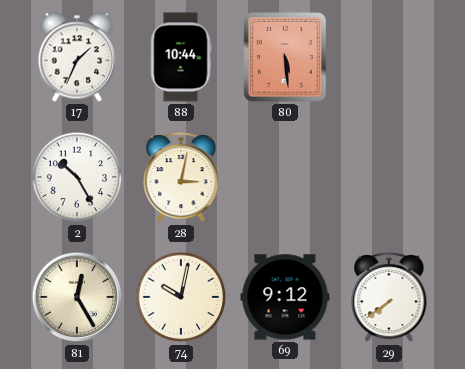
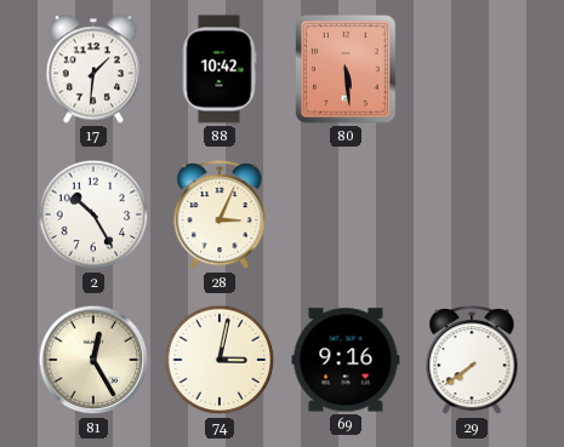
17: 1:34 -> 1:31 (93, 69)
88: 10:44 -> 10:42 (220, 69)
28: 3:02 -> 3:04 (220, 216)
74: 10:02 -> 3:02 (220, 360)
69: 9:12 -> 9:16 (346, 360)
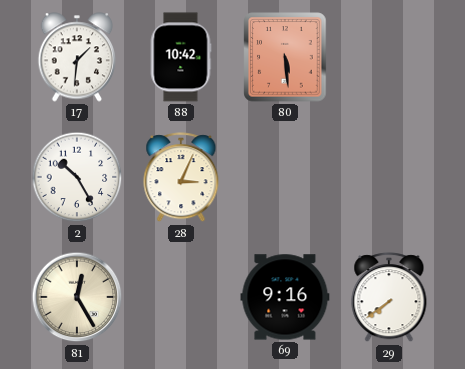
74: 3:02 -> none (220, 360)
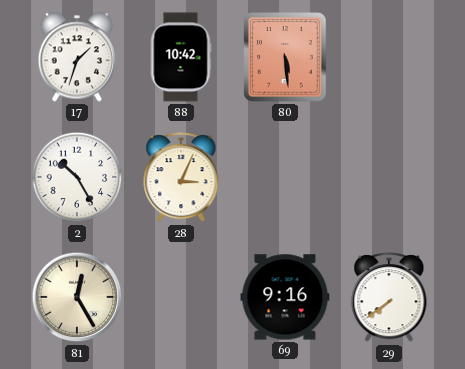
17: 1:31 -> 1:33 (77, 57)
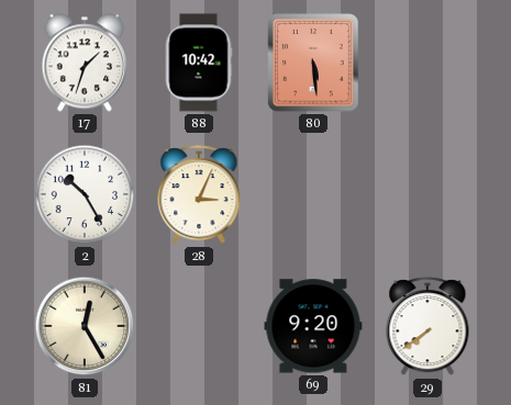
69: 9:16 -> 9:20 (313, 326)
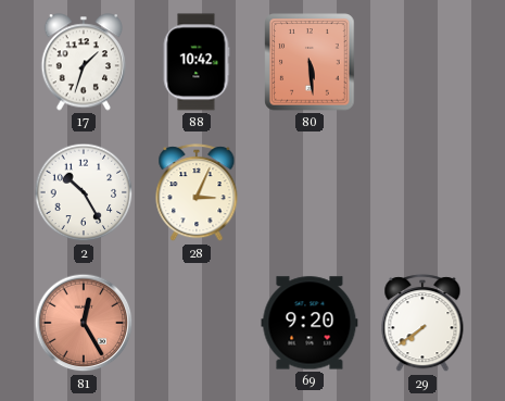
81 dial: cream -> salmon (84, 323)
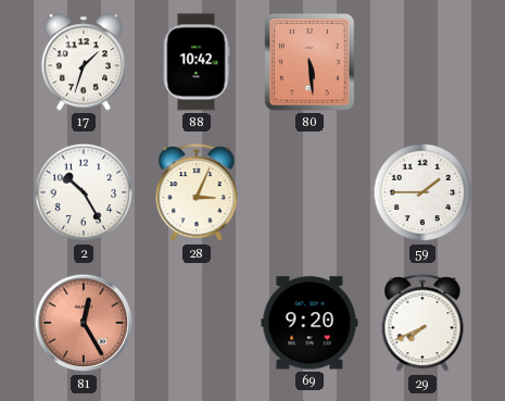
59: none -> 1:45 (422, 192)
29: 7:39 -> 7:41 (422, 324)
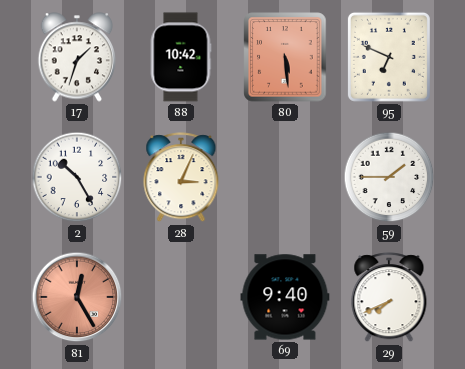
95: none -> 6:49 (389, 57)
69: 9:20 -> 9:40 (285, 297)
